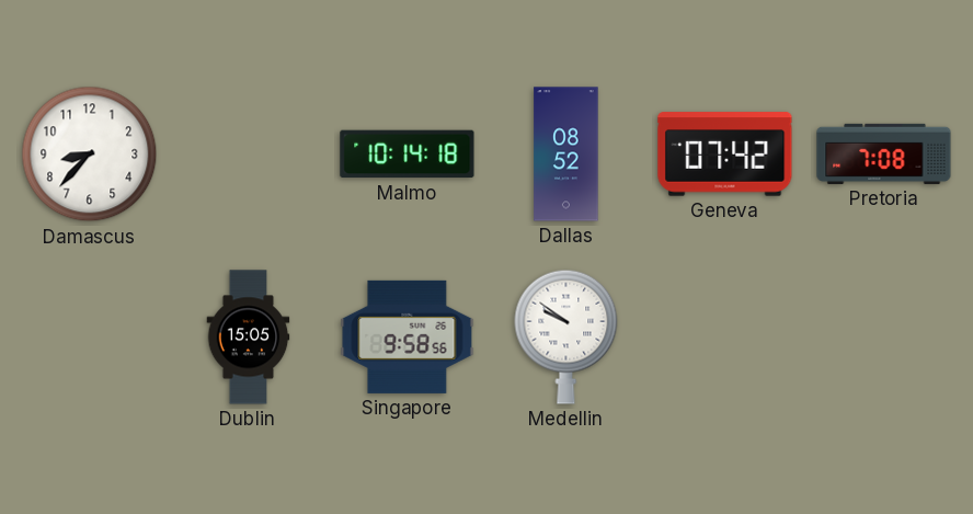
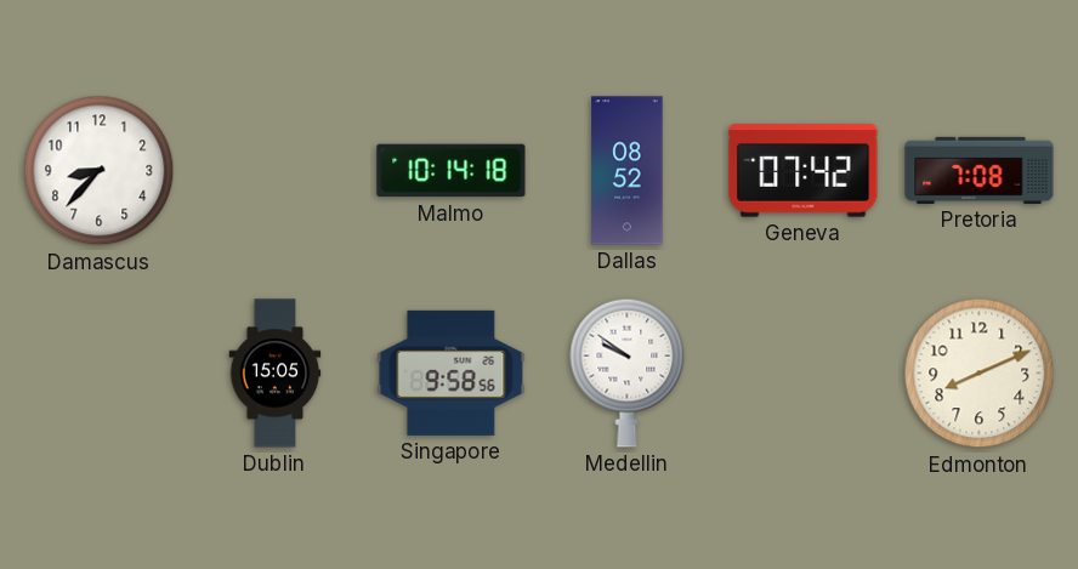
Edmonton: none -> 8:11 (980, 374)
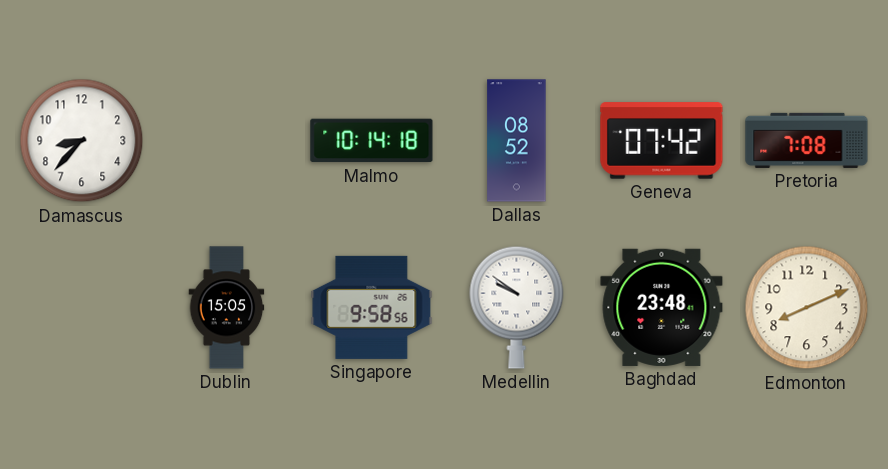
Baghdad: none -> 23:48 (662, 307)
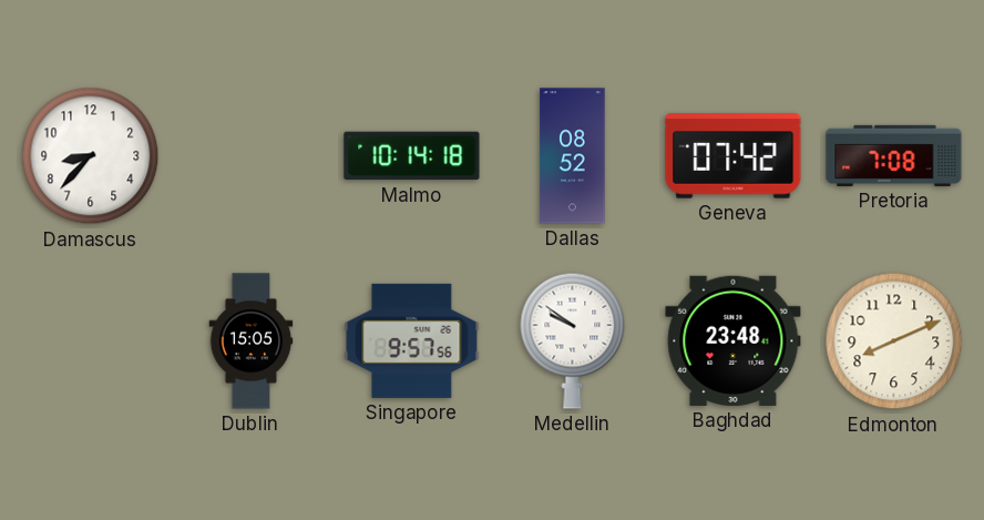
Singapore: 9:58 -> 9:57 (412, 340)
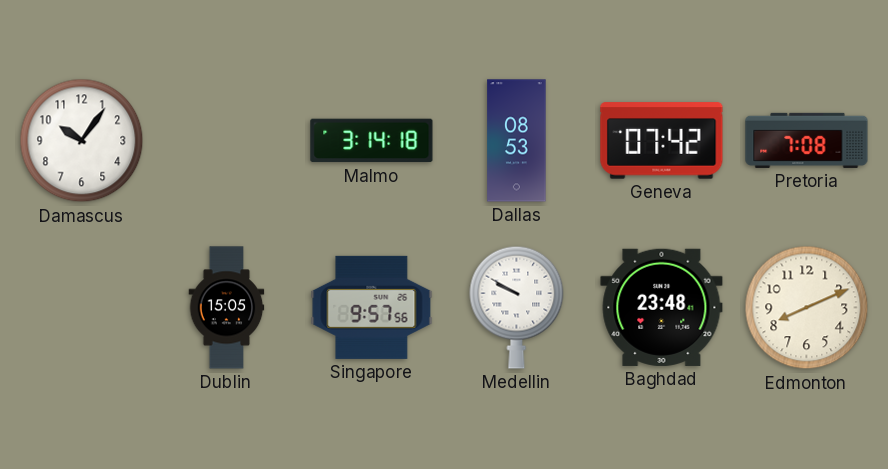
Damascus: 8:37 -> 10:06 (82, 141)
Malmo: 10:14 -> 3:14 (372, 141)
Dallas: 08:52 -> 08:53 (517, 141)
Medellin: 9:51 -> 9:50 (517, 307)
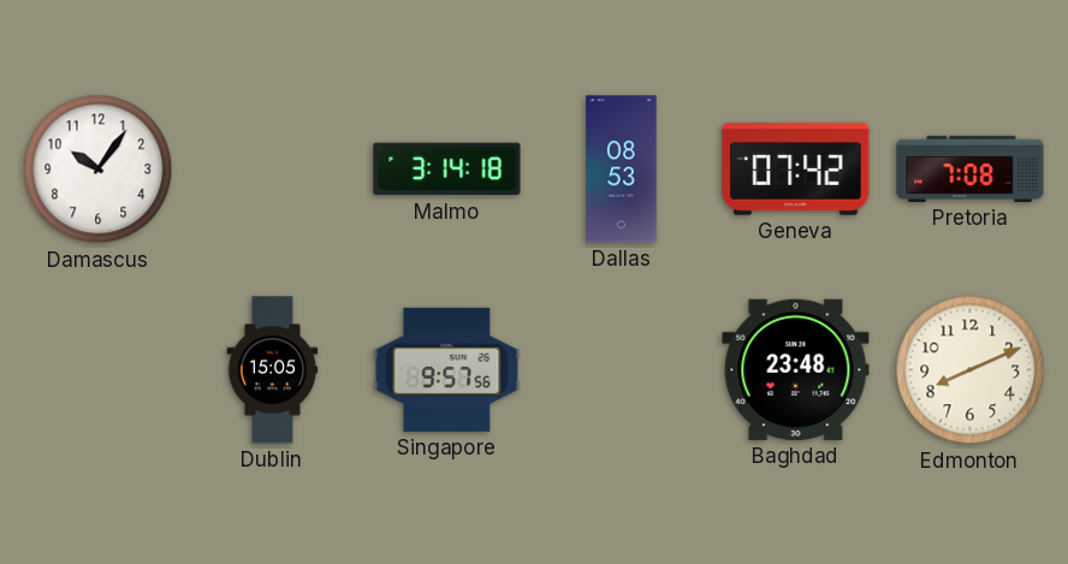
Medellin: 9:50 -> none (517, 307)
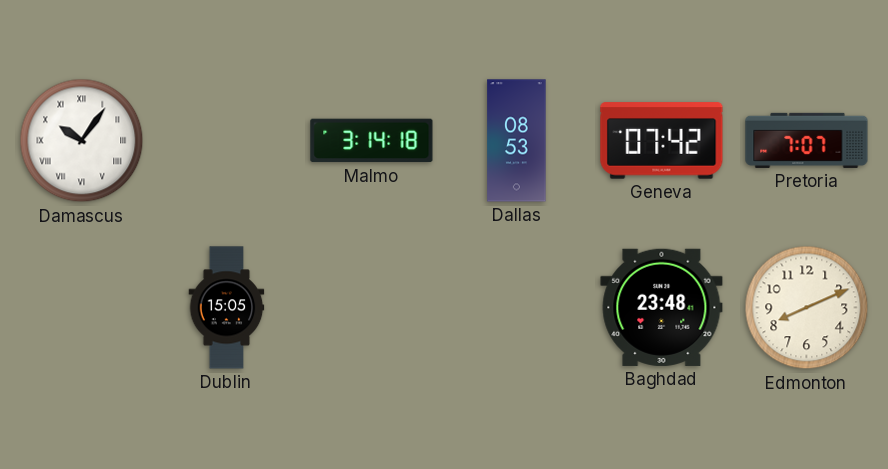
Damascus numerals: Arabic -> Roman (82, 141)
Pretoria: 7:08 -> 7:07 (807, 140)
Singapore: 9:57 -> none (447, 369)
